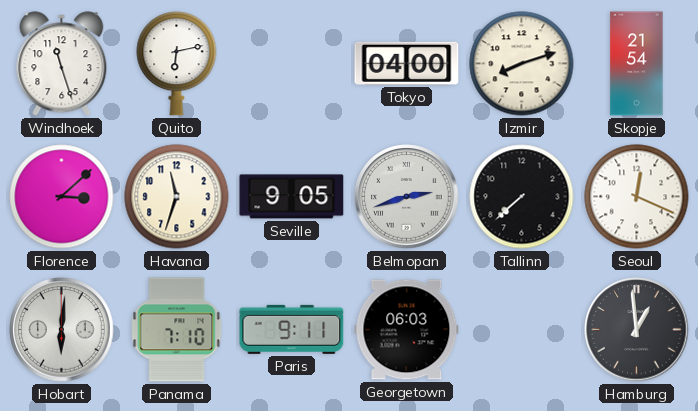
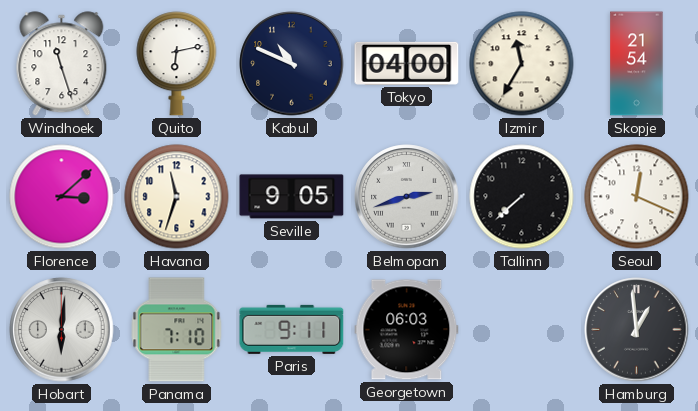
Kabul: none -> 10:49 (292, 64)
Izmir: 8:12 -> 11:35 (522, 64)
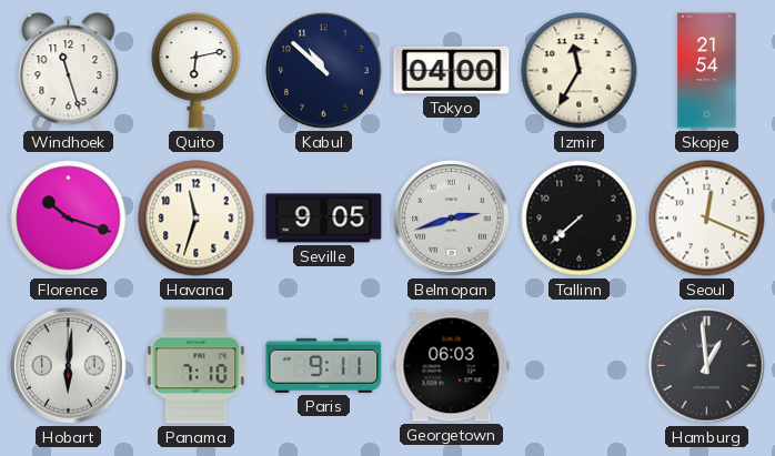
Kabul: 10:49 -> 10:52 (324, 71)
Florence: 3:08 -> 10:18 (69, 219)
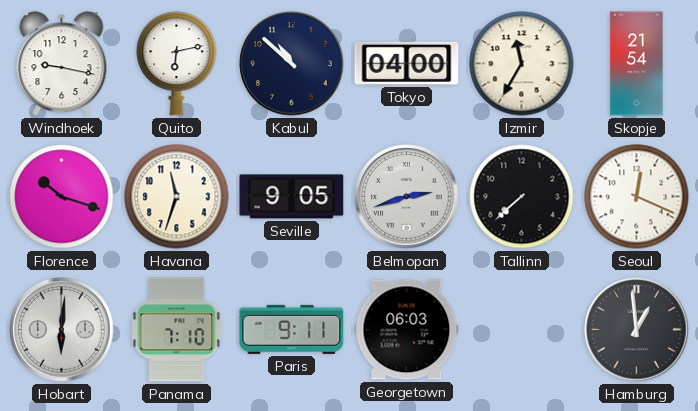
Windhoek: 11:27 -> 9:17 (62, 64)
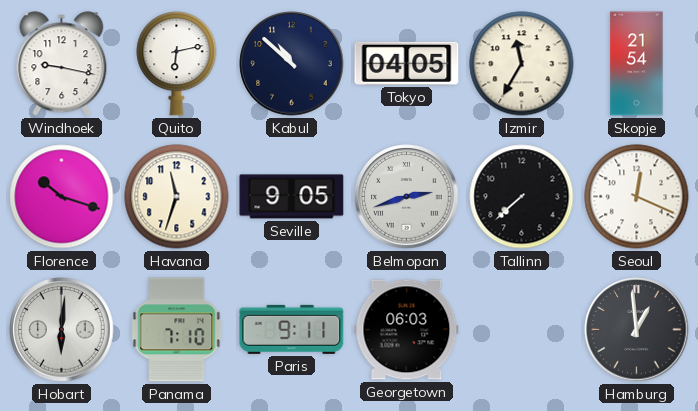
Tokyo: 04:00 -> 04:05 (407, 63)
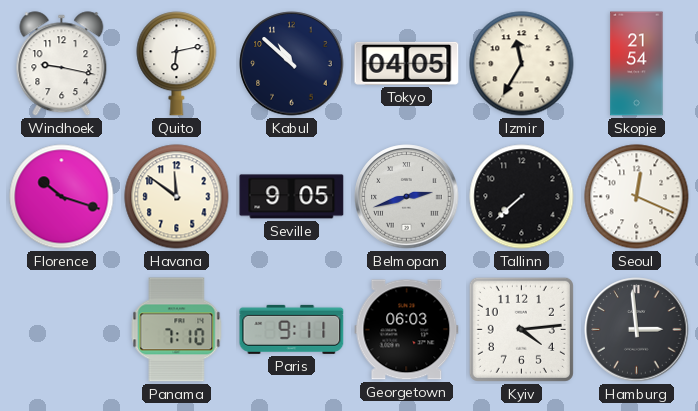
Havana: 11:33 -> 11:51 (177, 197)
Hobart: 6:01 -> none (62, 330)
Kyiv: none -> 4:14 (521, 329)
Hamburg: 12:59 -> 2:59 (637, 330)
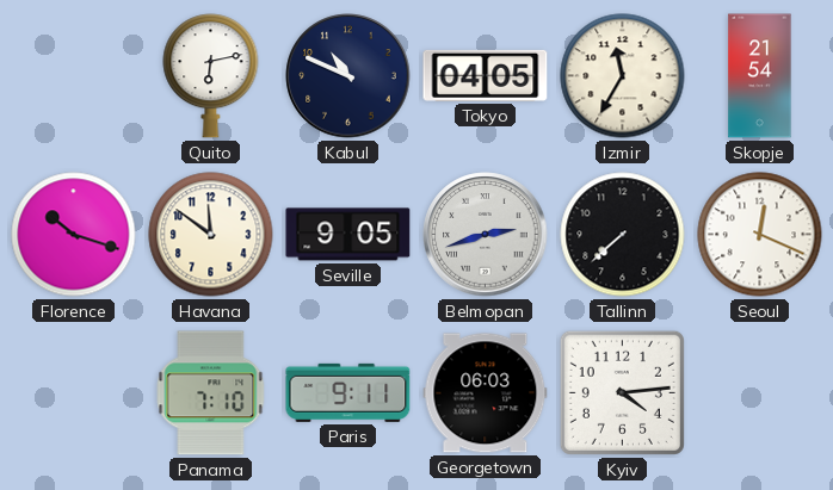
Windhoek: 9:17 -> none (62, 64)
Kabul: 10:52 -> 10:49 (348, 76)
Hamburg: 2:59 -> none (637, 330)
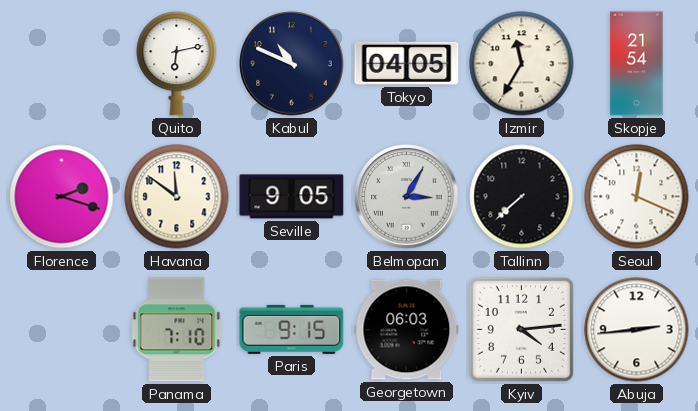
Florence: 10:18 -> 2:18 (62, 197)
Belmopan: 2:42 -> 3:05 (407, 197)
Paris: 9:11 -> 9:15 (292, 329)
Abuja: none -> 2:44 (637, 330)
